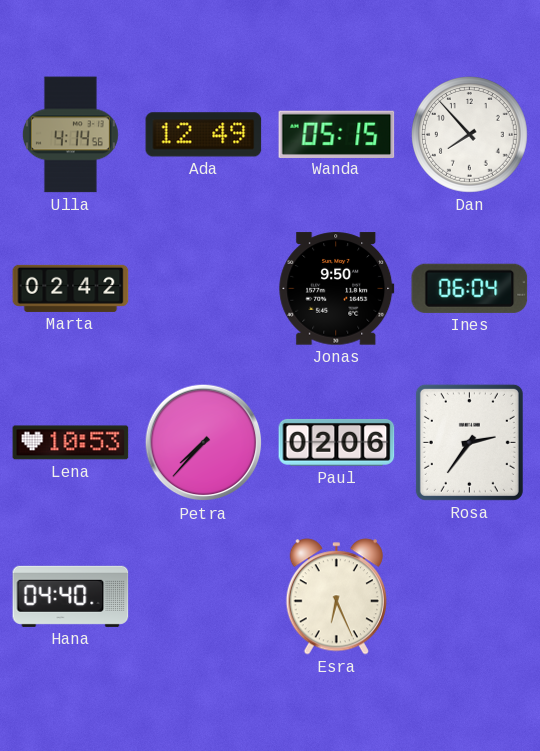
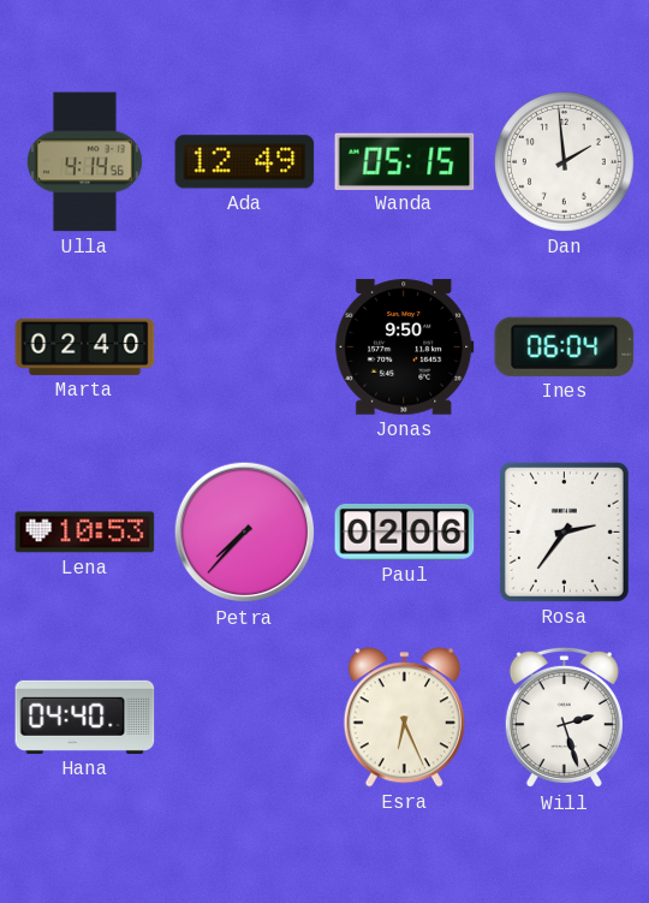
Dan: 7:53 -> 1:59 (565, 162)
Marta: 02:42 -> 02:40 (85, 346)
Will: none -> 2:27 (564, 718)
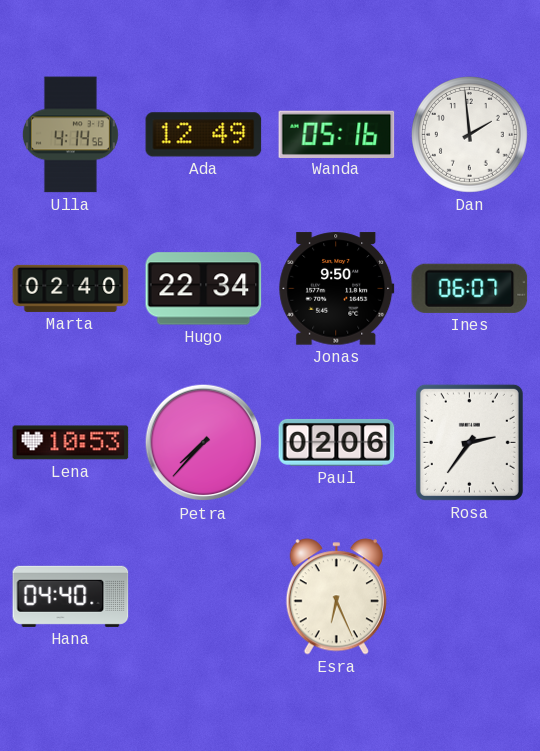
Wanda: 05:15 -> 05:16 (337, 134)
Hugo: none -> 22:34 (204, 289)
Ines: 06:04 -> 06:07 (470, 288)
Will: 2:27 -> none (564, 718)
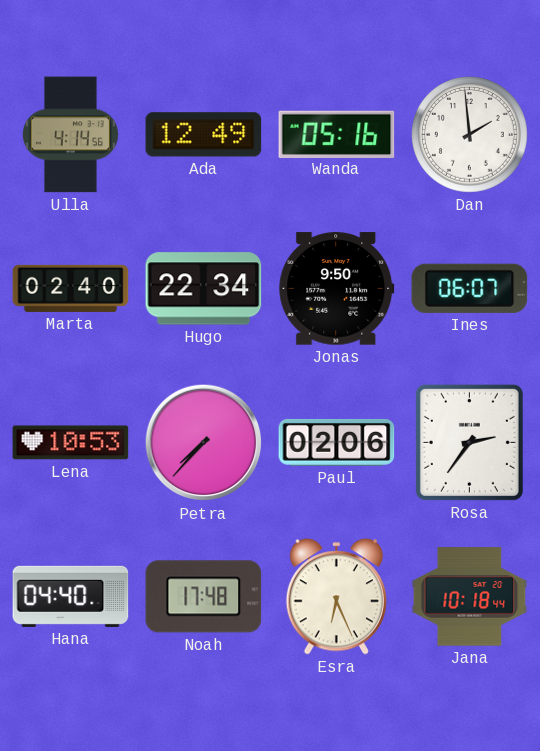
Noah: none -> 17:48 (204, 597)
Jana: none -> 10:18 (470, 597)
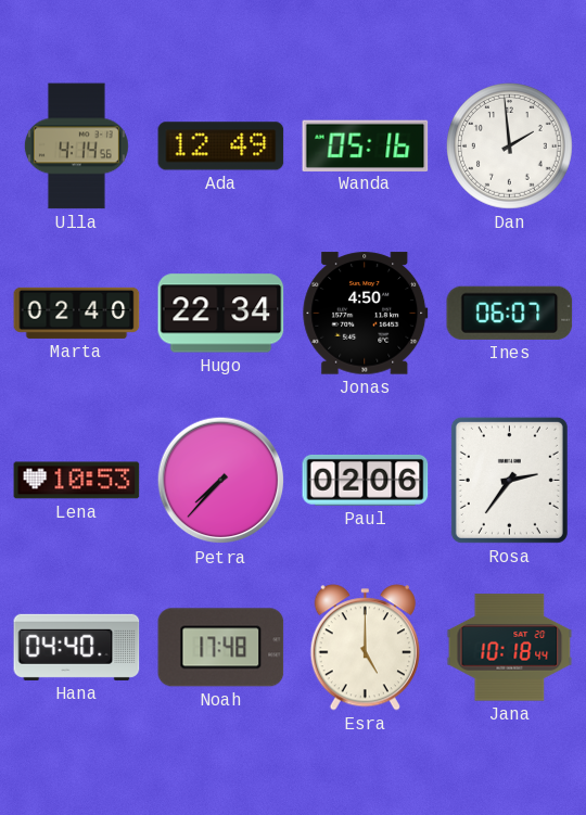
Jonas: 9:50 -> 4:50 (366, 314)
Esra: 6:26 -> 5:00 (365, 648)
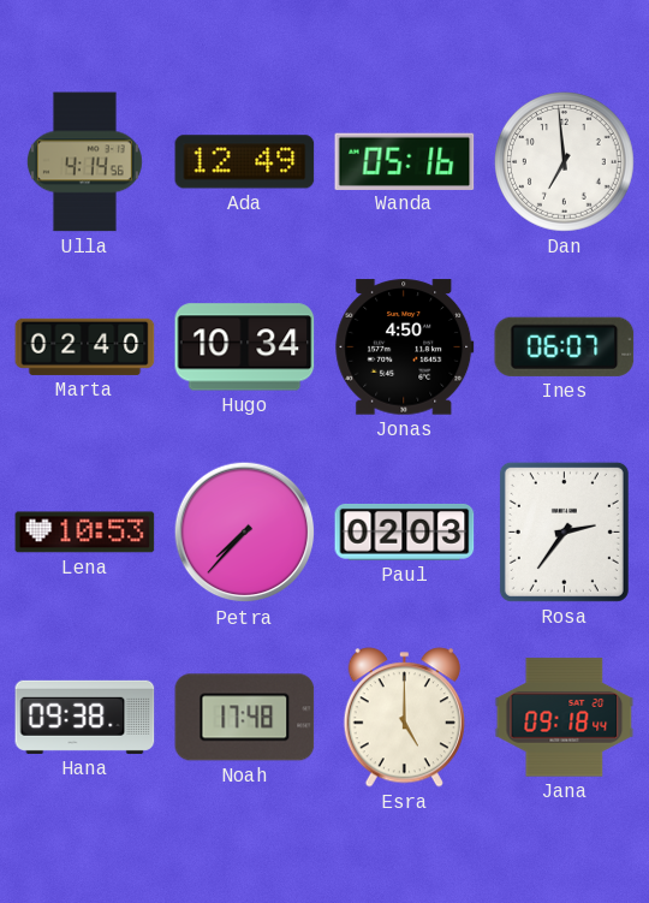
Dan: 1:59 -> 6:59 (565, 162)
Hugo: 22:34 -> 10:34 (245, 347)
Paul: 02:06 -> 02:03 (405, 531)
Hana: 04:40 -> 09:38 (85, 717)
Jana: 10:18 -> 09:18 (565, 718)
